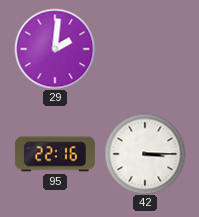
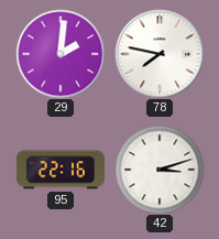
78: none -> 7:47 (160, 54)
42: 3:15 -> 3:12 (160, 170)
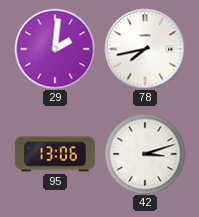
78: 7:47 -> 7:43 (145, 49)
95: 22:16 -> 13:06 (55, 154)
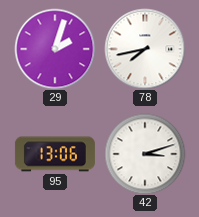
29: 2:01 -> 2:03 (55, 49)
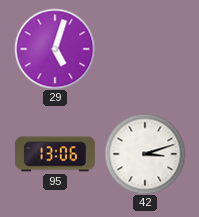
29: 2:03 -> 5:03 (55, 49)
78: 7:43 -> none (145, 49)
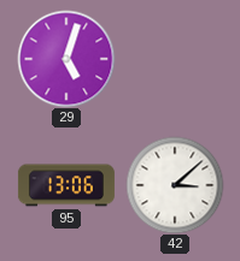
42: 3:12 -> 3:08 (175, 185)
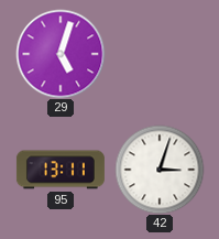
95: 13:06 -> 13:11 (61, 170)
42: 3:08 -> 3:03 (160, 170)
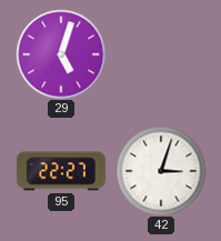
95: 13:11 -> 22:27 (61, 171)
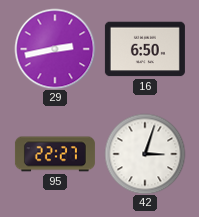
29: 5:03 -> 2:43 (55, 49)
16: none -> 6:50 (145, 49)
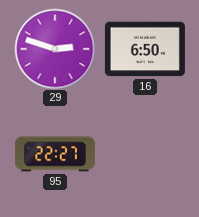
29: 2:43 -> 2:48 (55, 49)
42: 3:03 -> none (145, 154)
